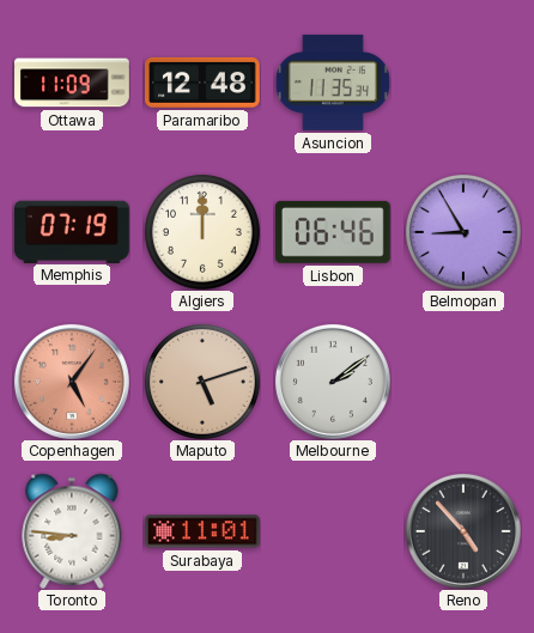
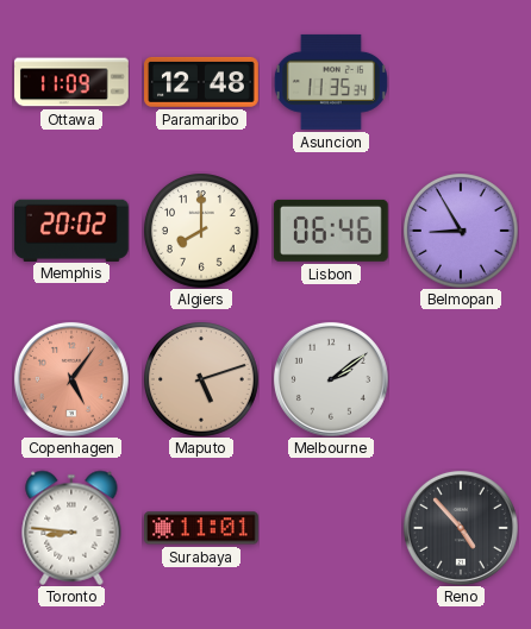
Memphis: 07:19 -> 20:02 (71, 229)
Algiers: 12:00 -> 8:00 (201, 231)
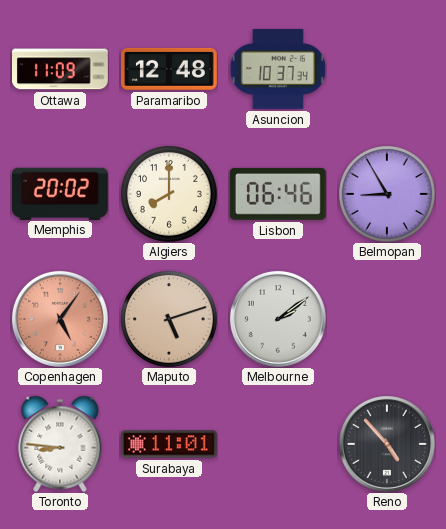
Asuncion: 11:35 -> 10:37 (278, 69)
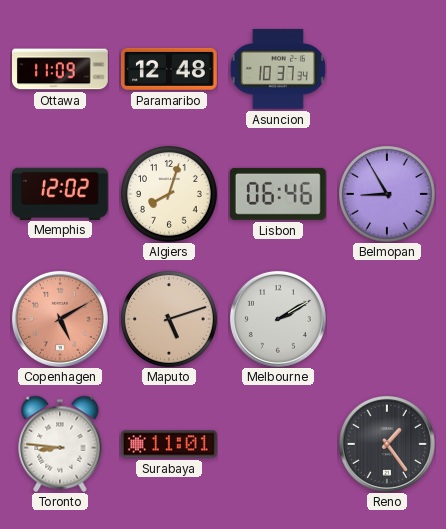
Memphis: 20:02 -> 12:02 (60, 193)
Algiers: 8:00 -> 8:03 (169, 194)
Copenhagen: 5:06 -> 5:10 (60, 319)
Melbourne: 2:09 -> 2:10 (278, 319)
Reno: 4:53 -> 1:24 (387, 444)
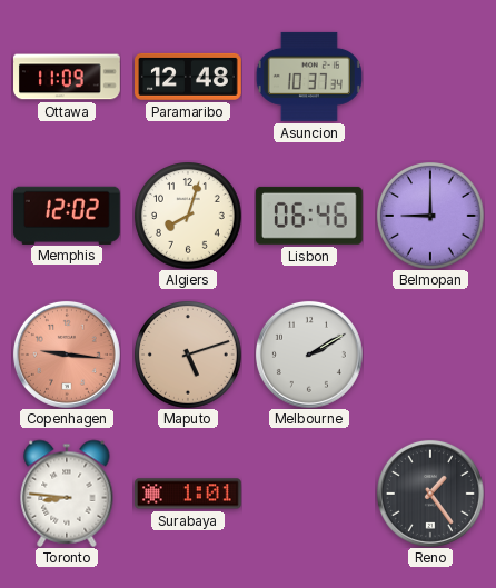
Belmopan: 8:55 -> 9:00 (430, 216)
Copenhagen: 5:10 -> 9:16 (67, 355)
Surabaya: 11:01 -> 1:01 (189, 494)
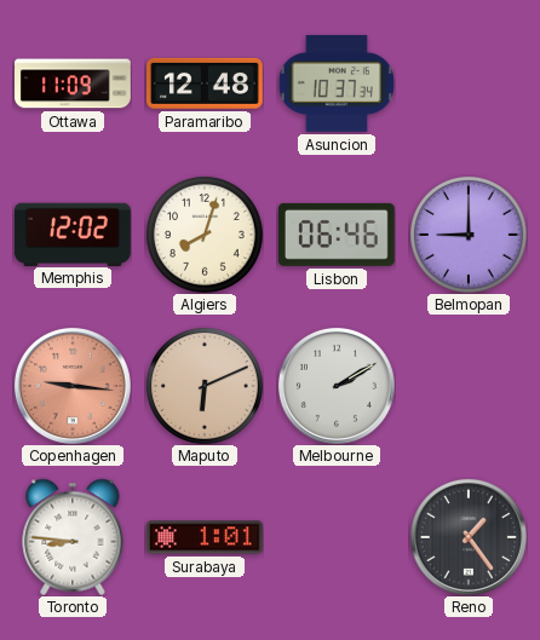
Maputo: 5:12 -> 6:11 (205, 386)
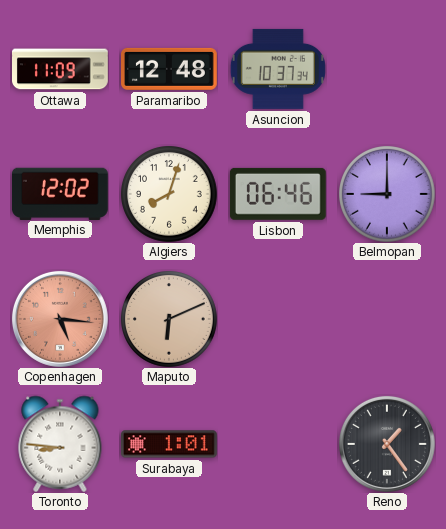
Copenhagen: 9:16 -> 5:16 (60, 319)
Melbourne: 2:10 -> none (337, 386)
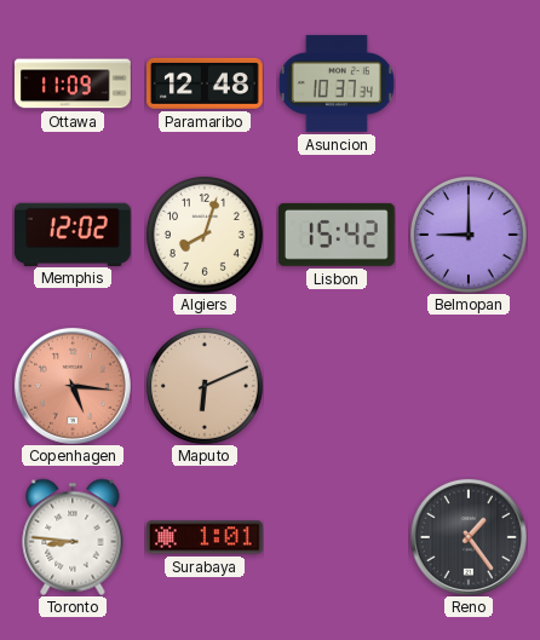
Lisbon: 06:46 -> 15:42 (337, 235)
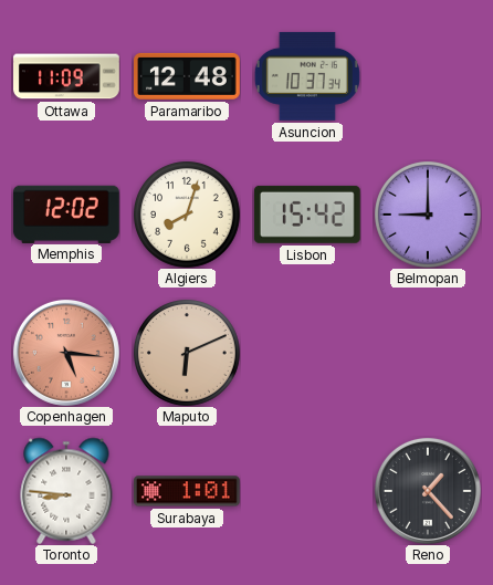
Reno: 1:24 -> 1:23 (428, 491)
